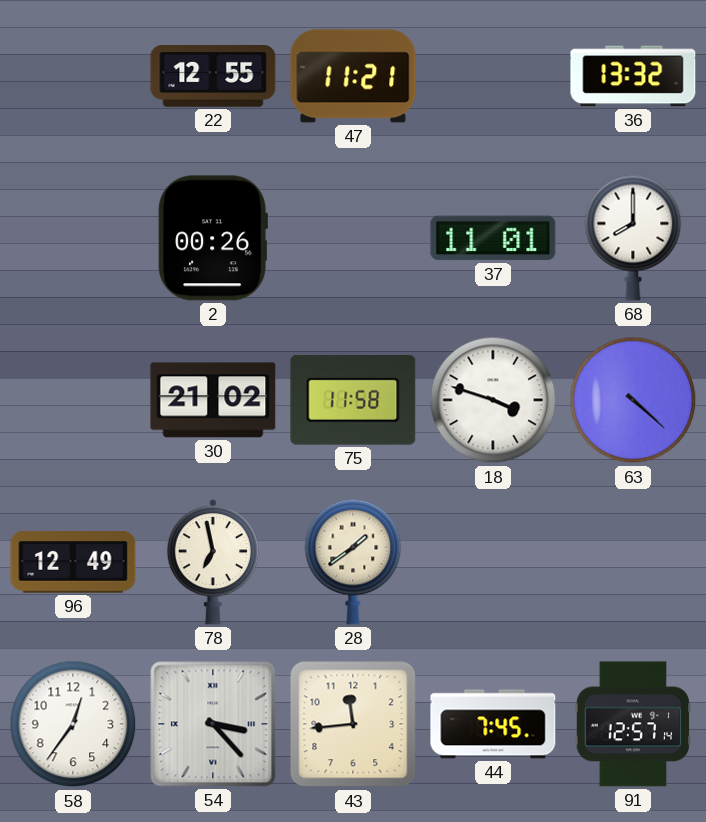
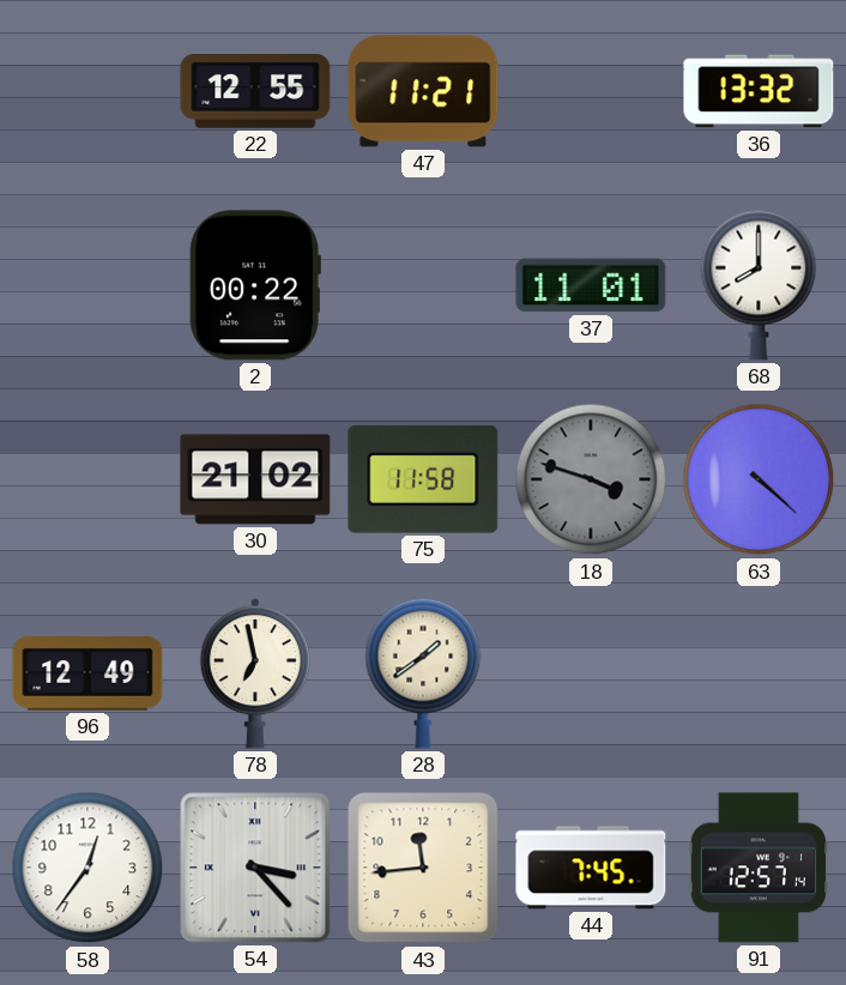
2: 00:26 -> 00:22 (255, 285)
18 dial: white -> grey (591, 479)
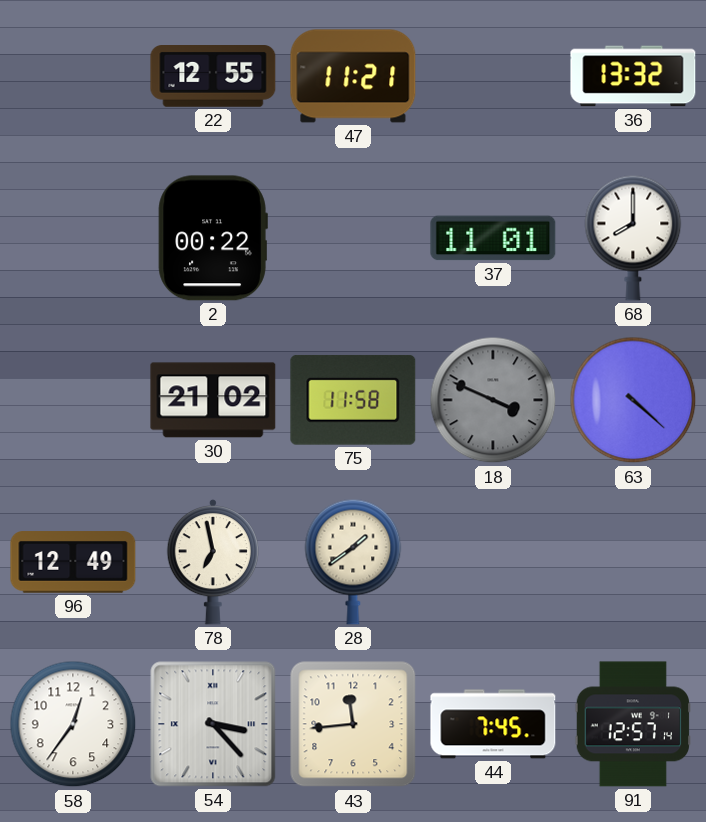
18: 3:48 -> 3:49 (493, 400)
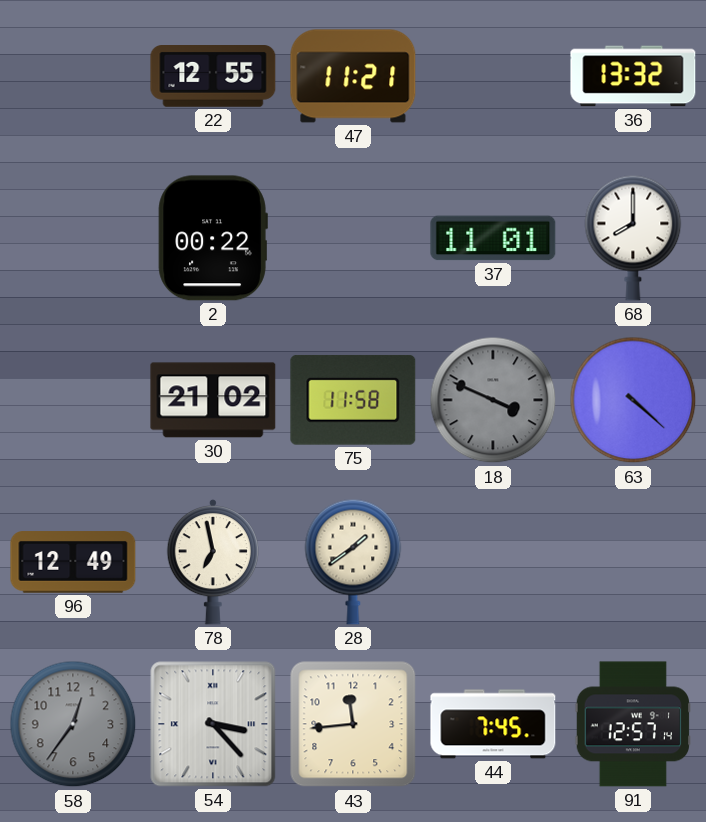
58 dial: white -> grey (73, 724)
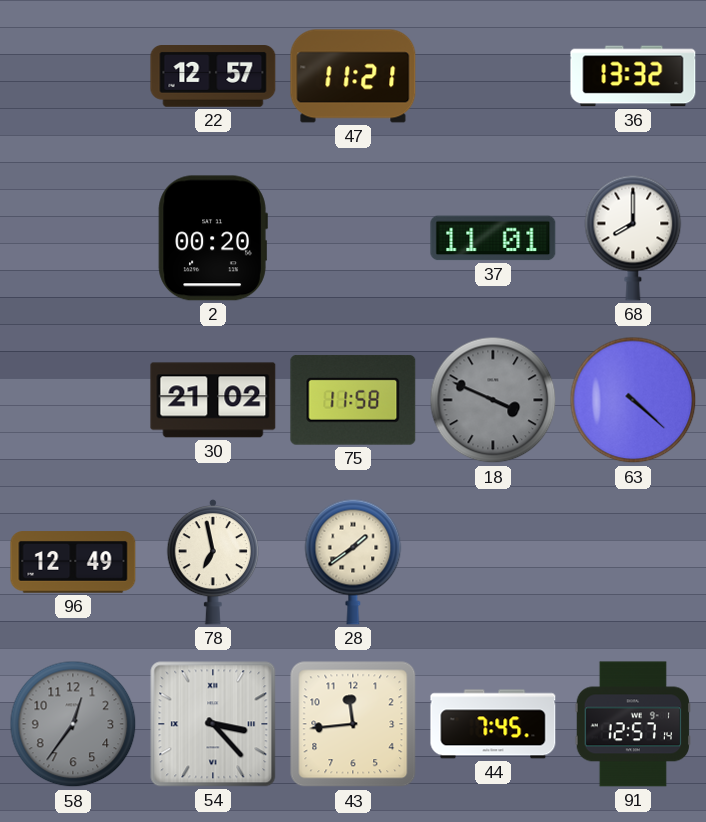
22: 12:55 -> 12:57 (213, 77)
2: 00:22 -> 00:20 (213, 238)
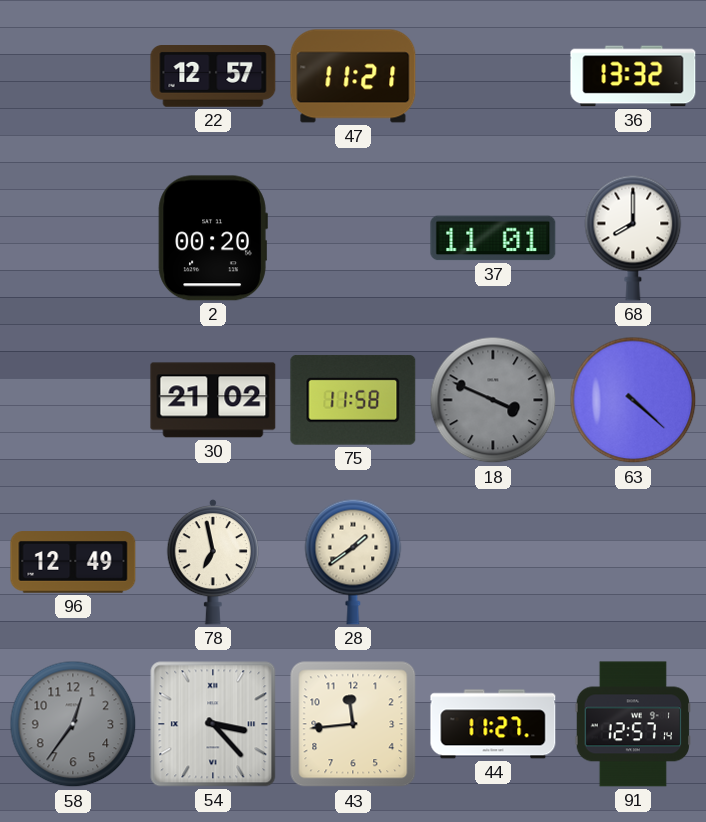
44: 7:45 -> 11:27 (493, 724)
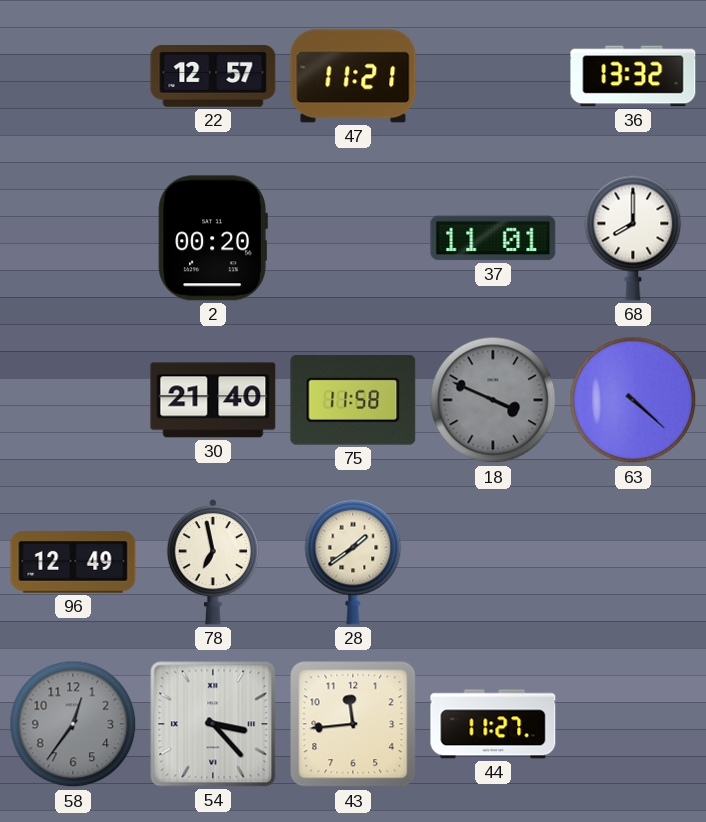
30: 21:02 -> 21:40 (213, 400)
91: 12:57 -> none (633, 724)
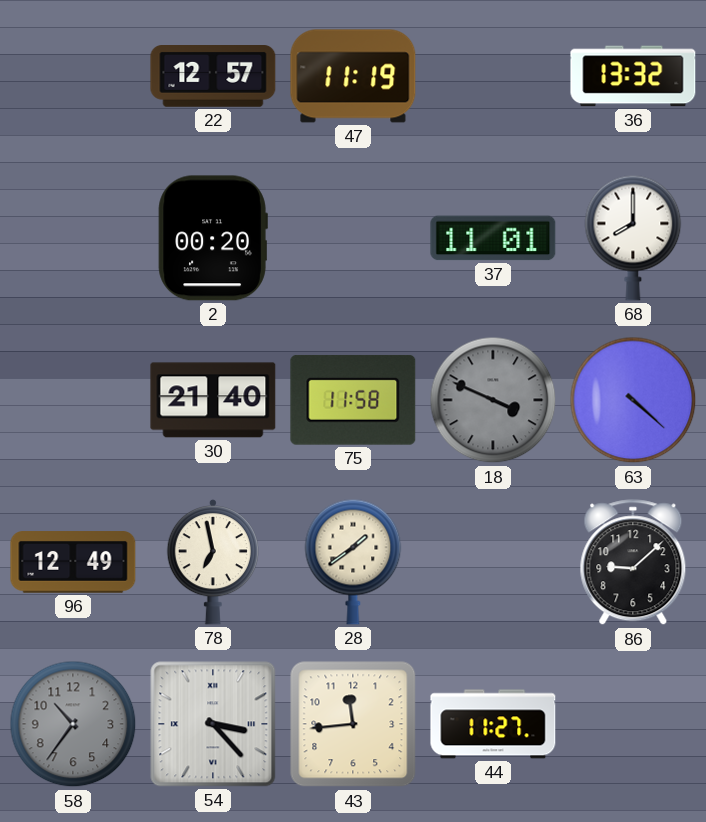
47: 11:21 -> 11:19 (353, 76)
86: none -> 9:08 (633, 563)
58: 12:36 -> 10:36 (73, 724)
